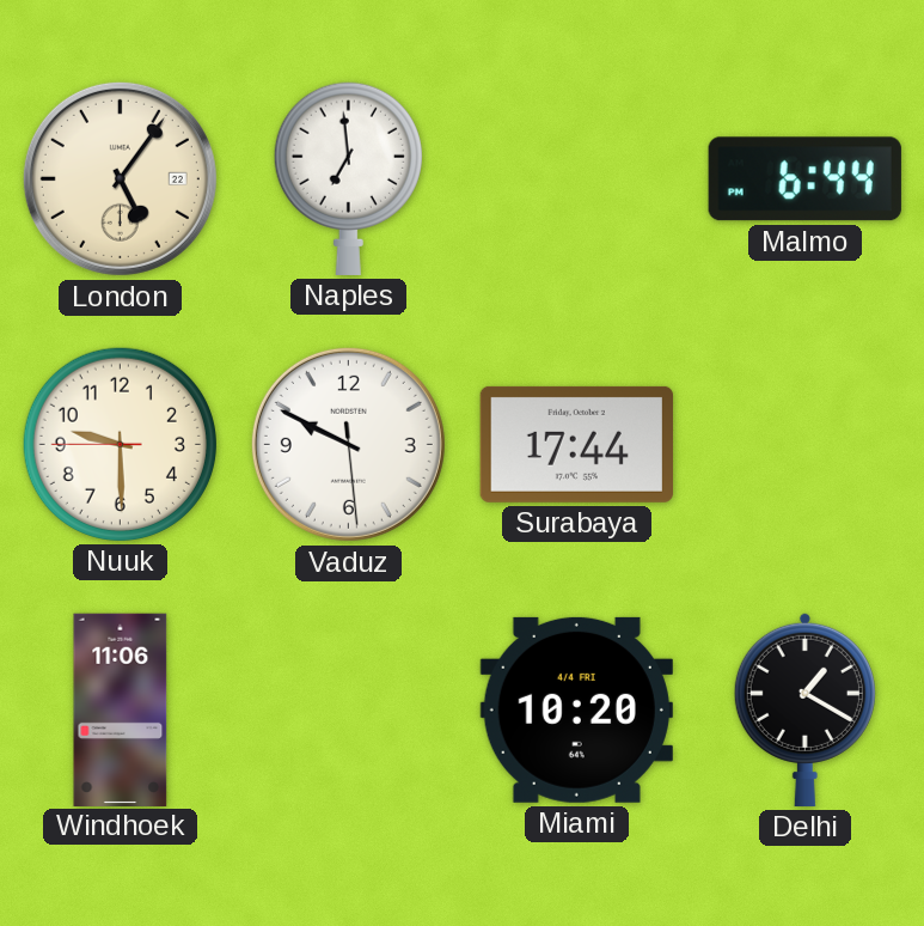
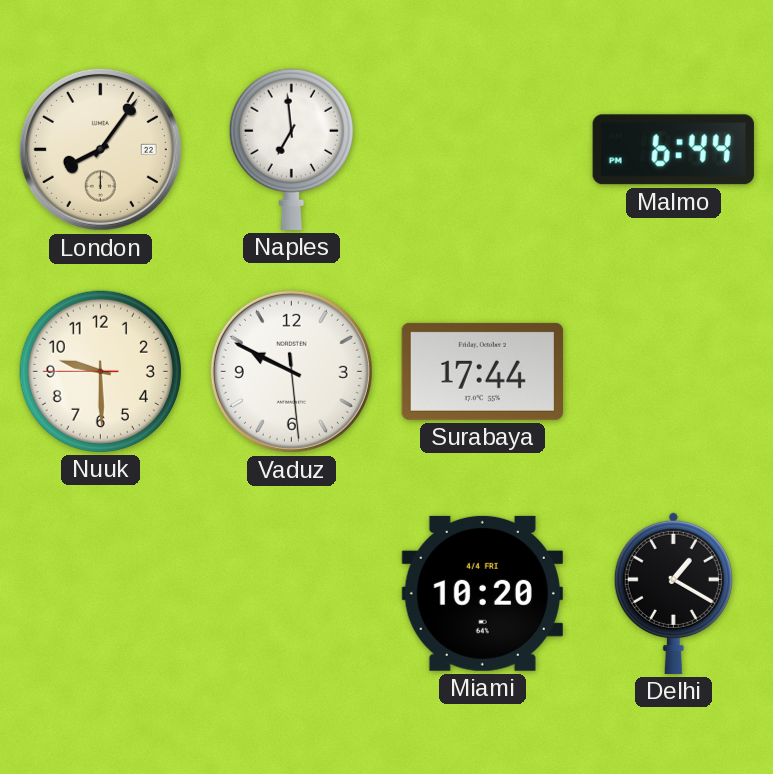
London: 5:06 -> 8:06 (100, 149)
Windhoek: 11:06 -> none (121, 709)
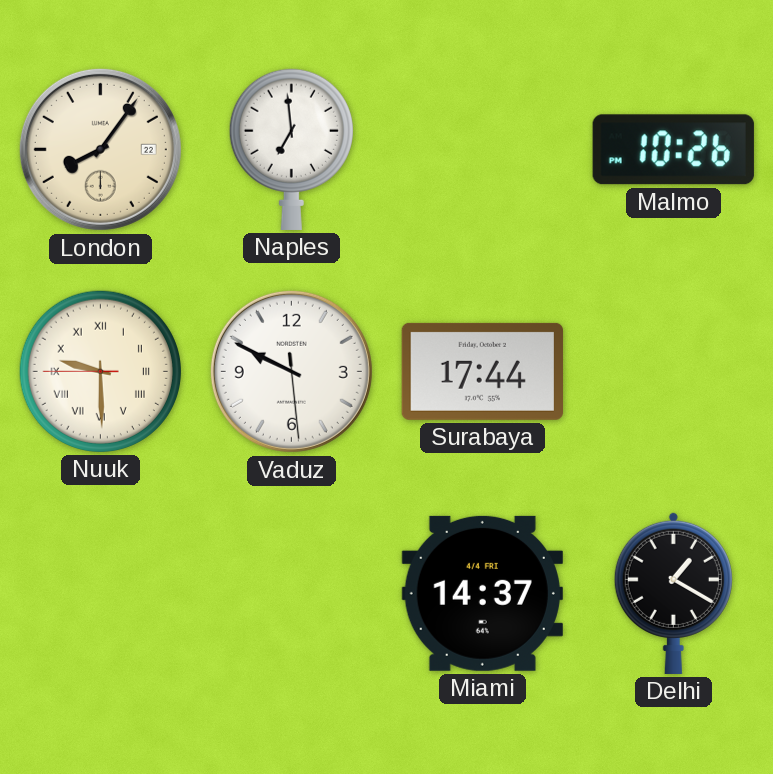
Malmo: 6:44 -> 10:26 (673, 150)
Nuuk numerals: Arabic -> Roman (100, 371)
Miami: 10:20 -> 14:37 (482, 593)
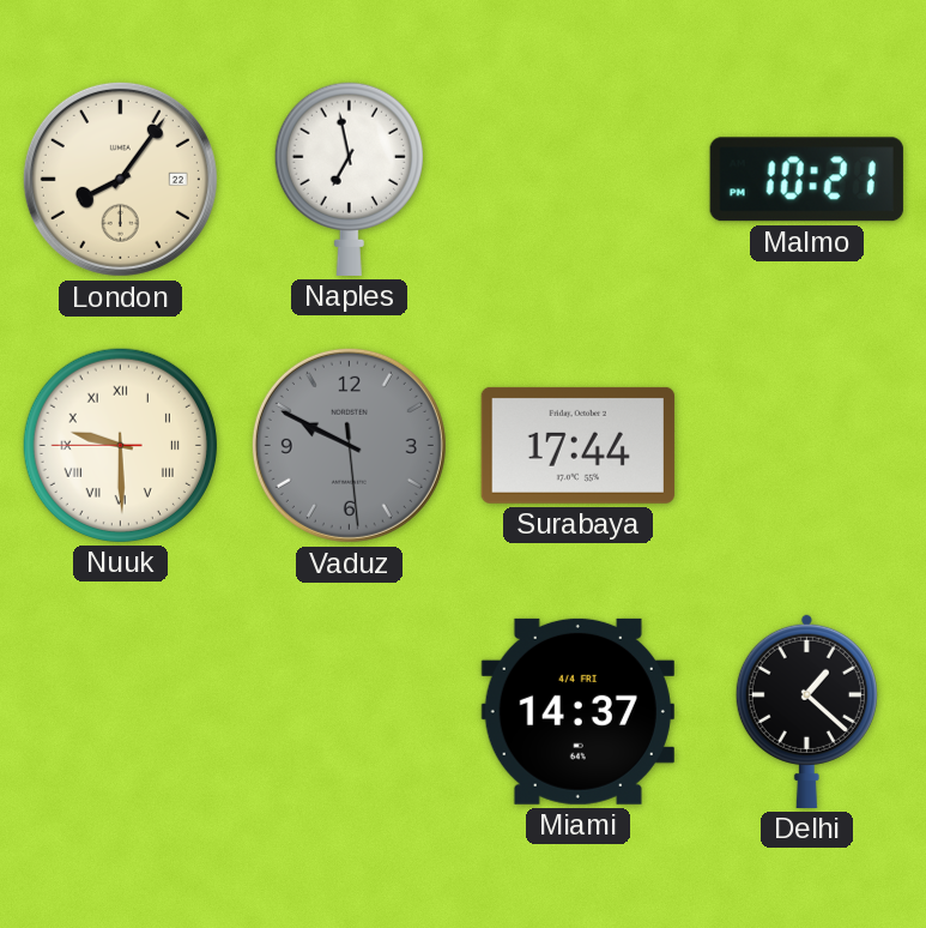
Naples: 6:59 -> 6:58 (349, 179)
Malmo: 10:26 -> 10:21 (806, 180)
Vaduz dial: white -> grey (349, 445)
Delhi: 1:20 -> 1:22 (806, 711)
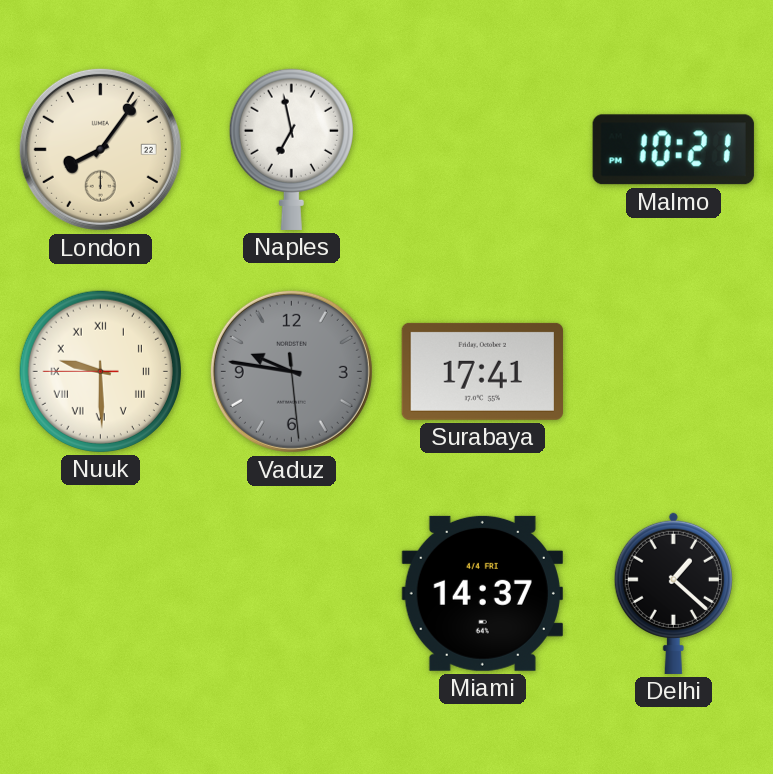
Vaduz: 9:49 -> 9:46 (291, 371)
Surabaya: 17:44 -> 17:41 (482, 371)
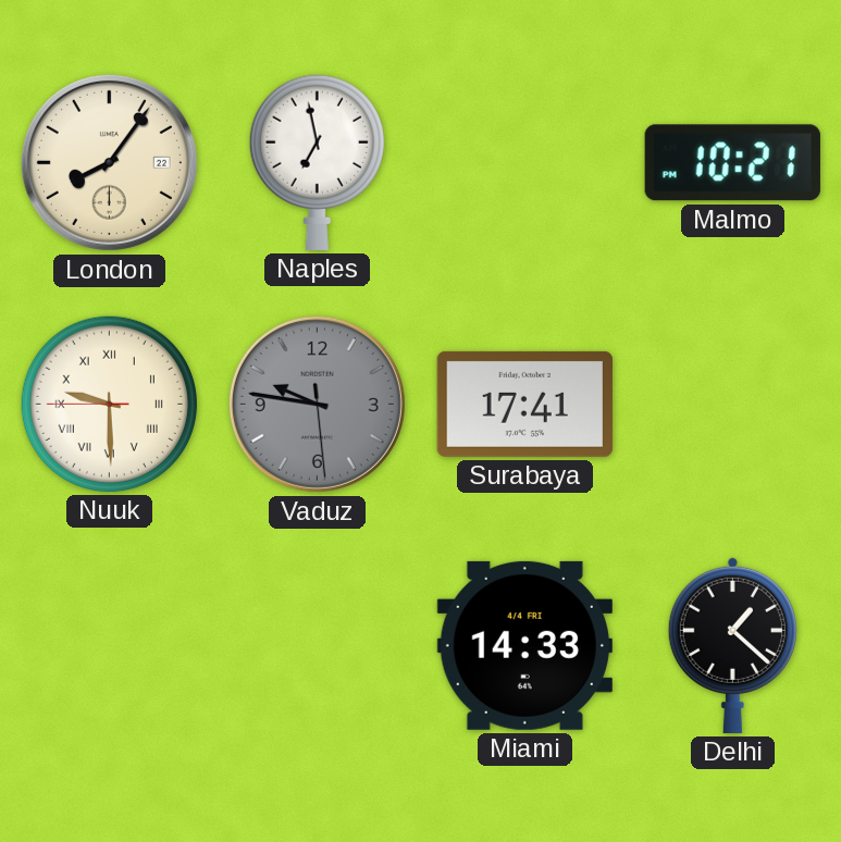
Miami: 14:37 -> 14:33 (524, 645)
